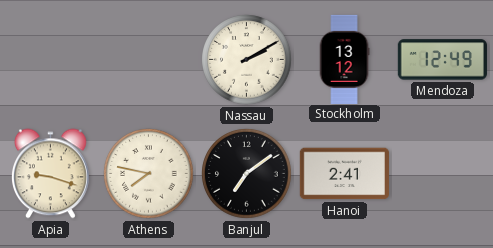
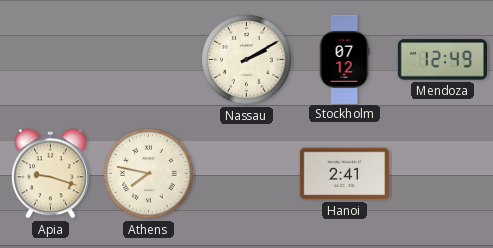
Stockholm: 13:12 -> 07:12 (344, 59)
Banjul: 7:09 -> none (247, 174)
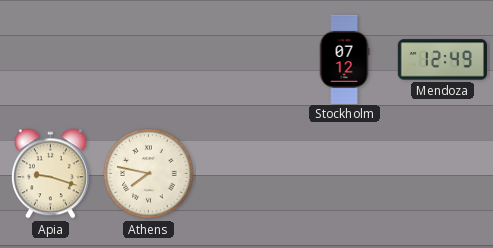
Nassau: 2:10 -> none (247, 60)
Hanoi: 2:41 -> none (344, 174)
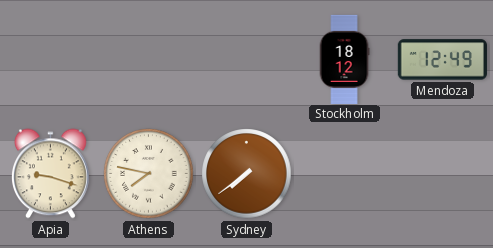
Stockholm: 07:12 -> 18:12 (344, 59)
Sydney: none -> 7:39 (247, 174)
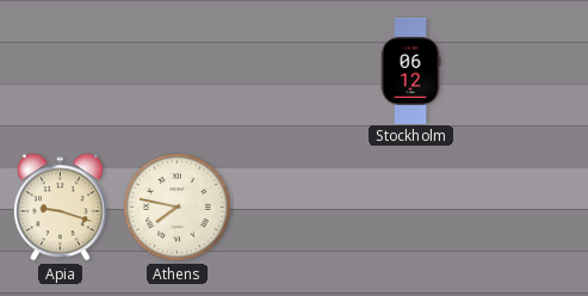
Stockholm: 18:12 -> 06:12 (410, 70)
Mendoza: 12:49 -> none (442, 60)
Sydney: 7:39 -> none (247, 174)
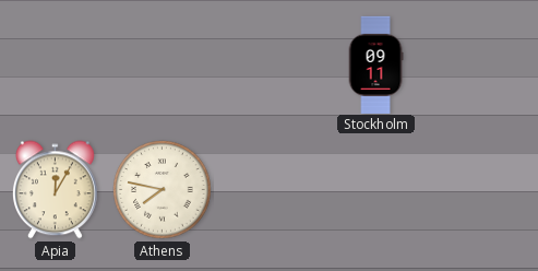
Stockholm: 06:12 -> 09:11 (375, 64)
Apia: 9:18 -> 12:05 (55, 190)
